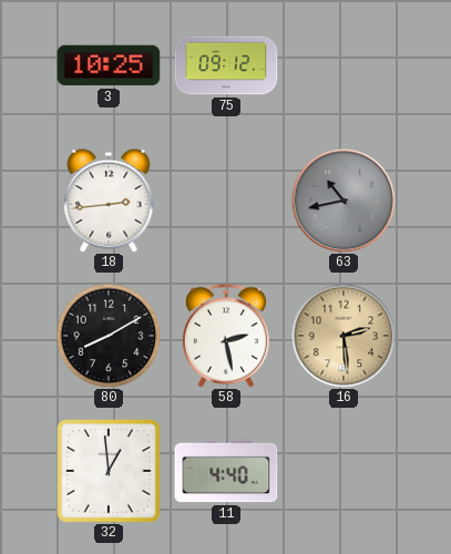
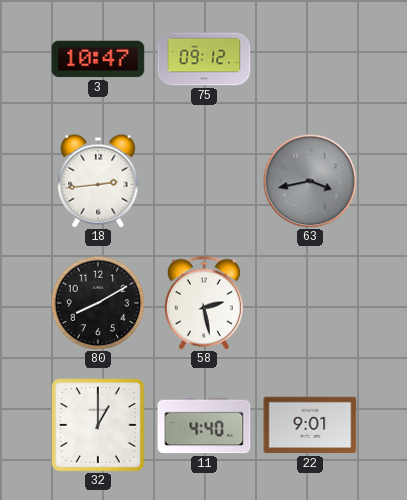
3: 10:25 -> 10:47 (98, 59)
63: 10:43 -> 3:43 (310, 181)
16: 2:29 -> none (344, 336)
32: 12:59 -> 1:00 (98, 425)
22: none -> 9:01 (310, 425)
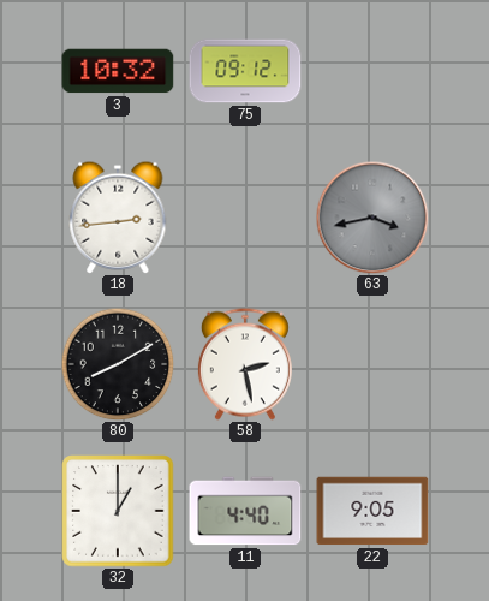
3: 10:47 -> 10:32 (118, 71)
22: 9:01 -> 9:05 (372, 511)
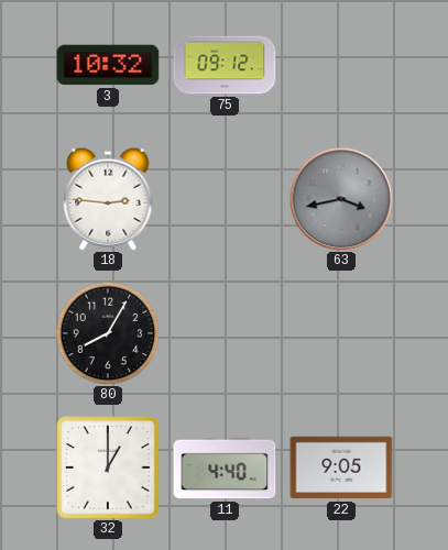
18: 2:44 -> 2:46 (108, 199)
80: 8:10 -> 8:05 (108, 333)
58: 2:28 -> none (245, 364)
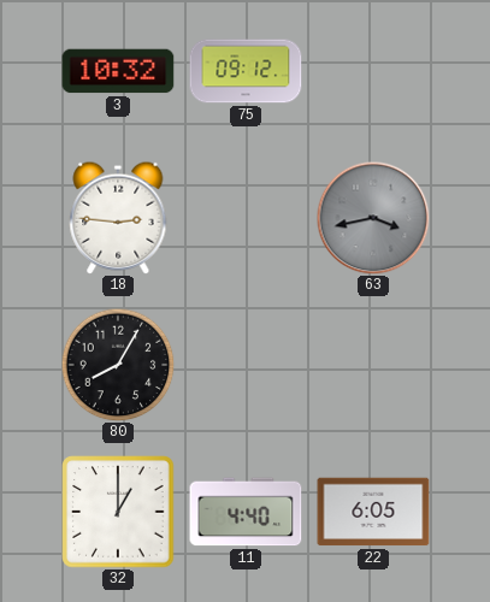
22: 9:05 -> 6:05 (373, 512)
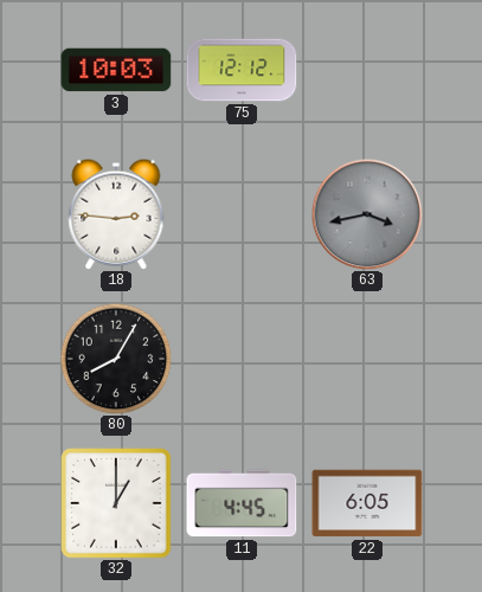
3: 10:32 -> 10:03 (116, 70)
75: 09:12 -> 12:12 (242, 70)
11: 4:40 -> 4:45 (242, 503)
